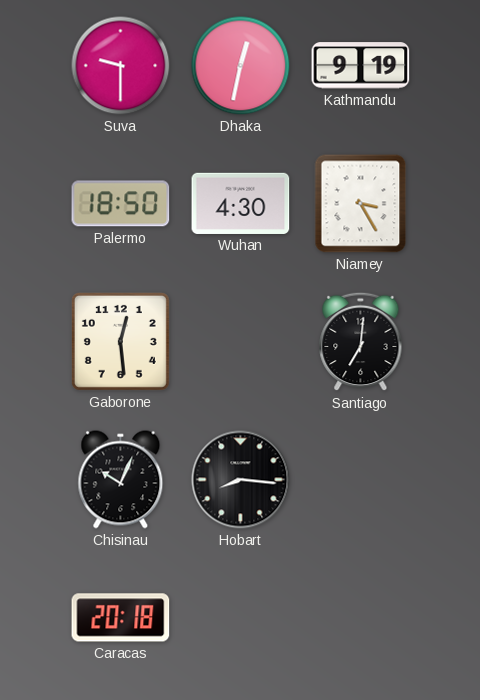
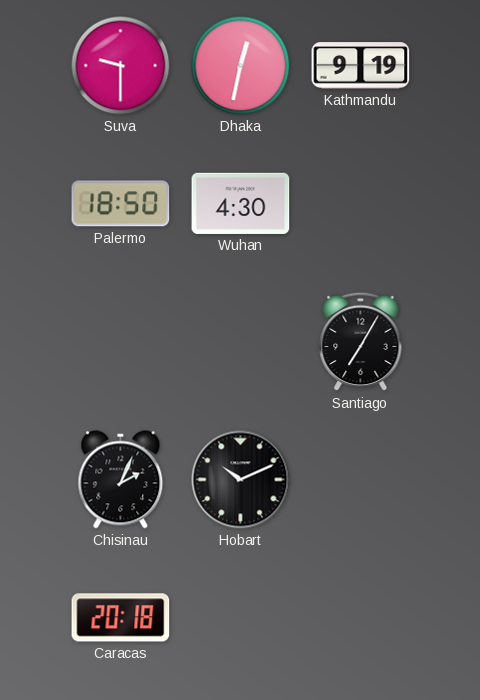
Niamey: 3:25 -> none (361, 204)
Gaborone: 12:29 -> none (120, 341)
Santiago: 7:01 -> 7:05 (361, 342)
Chisinau: 10:04 -> 2:04 (121, 480)
Hobart: 8:16 -> 10:11 (241, 480)
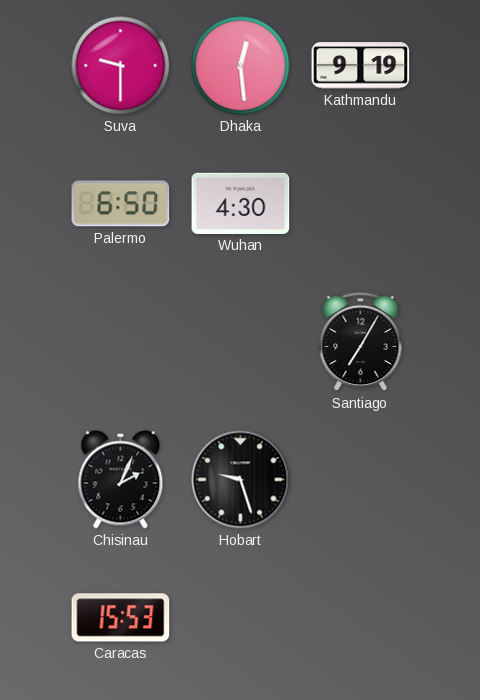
Dhaka: 12:32 -> 12:29 (241, 66)
Palermo: 18:50 -> 6:50 (121, 204)
Hobart: 10:11 -> 9:27 (241, 480)
Caracas: 20:18 -> 15:53 (121, 618)
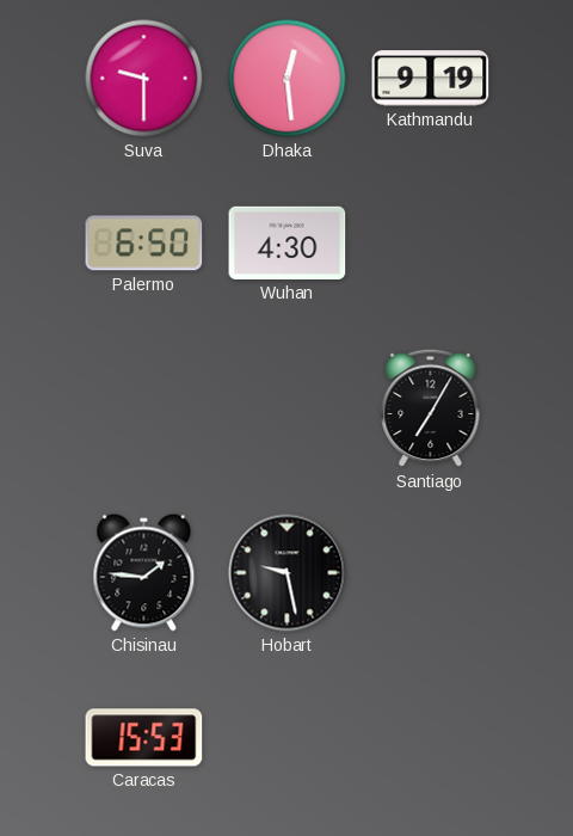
Chisinau: 2:04 -> 1:46 (144, 573)
Hobart: 9:27 -> 9:28 (288, 573)
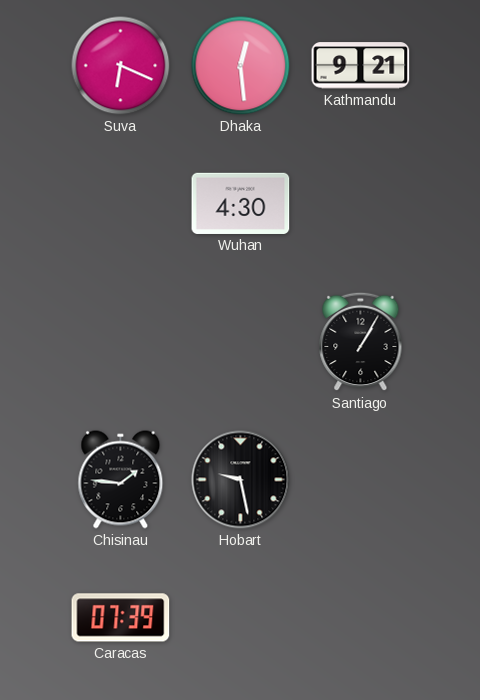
Suva: 9:30 -> 6:19 (121, 66)
Kathmandu: 9:19 -> 9:21 (361, 66)
Palermo: 6:50 -> none (144, 244)
Santiago: 7:05 -> 1:05 (361, 342)
Caracas: 15:53 -> 07:39 (121, 618)
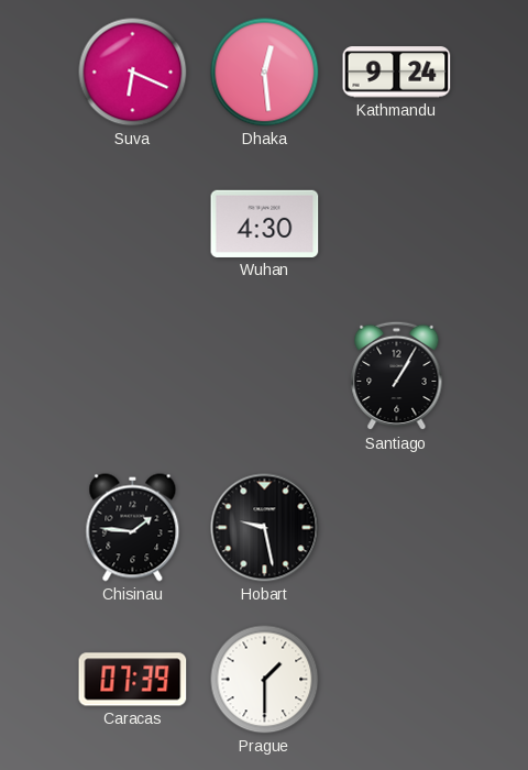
Kathmandu: 9:21 -> 9:24 (397, 73)
Prague: none -> 1:30 (265, 680)
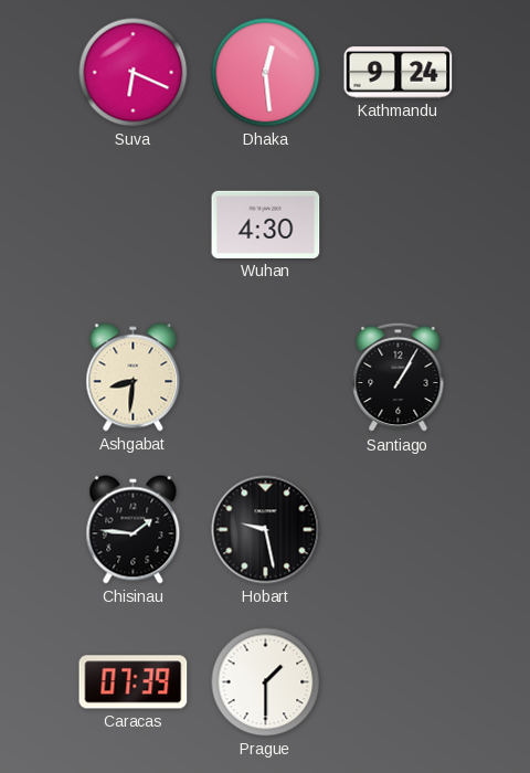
Ashgabat: none -> 8:31 (134, 378)
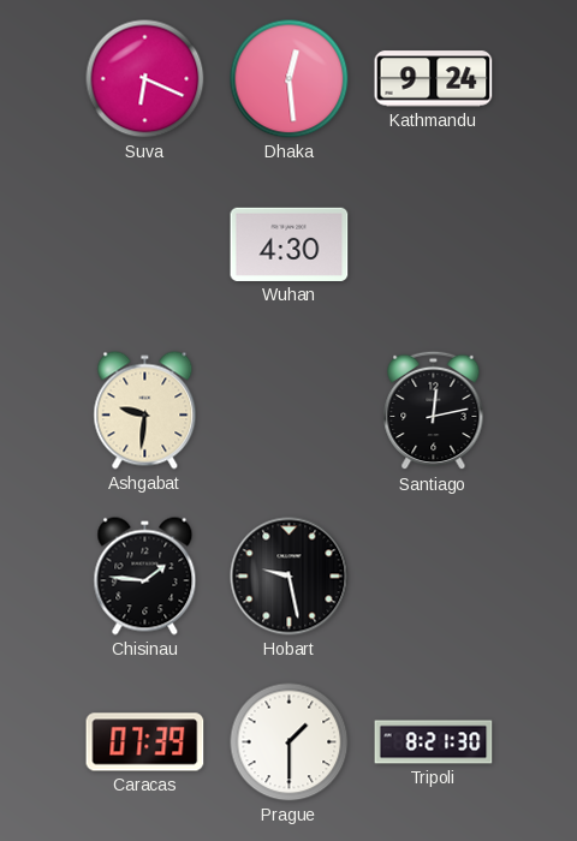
Ashgabat: 8:31 -> 9:31 (145, 411)
Santiago: 1:05 -> 12:13 (434, 411)
Tripoli: none -> 8:21 (434, 742)
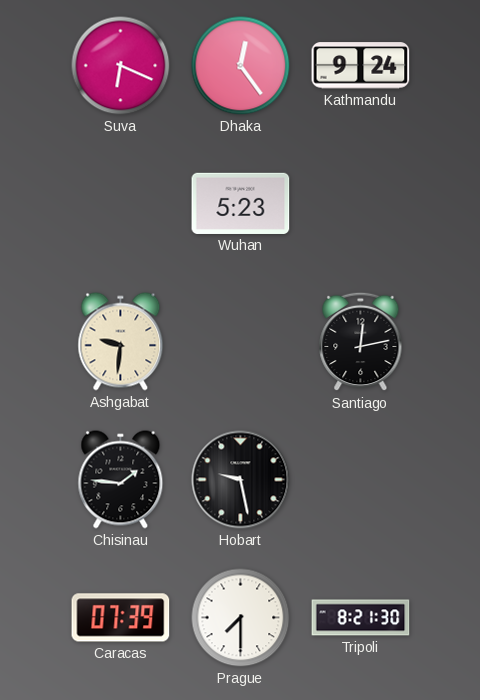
Dhaka: 12:29 -> 12:24 (241, 66)
Wuhan: 4:30 -> 5:23 (241, 203)
Prague: 1:30 -> 7:30 (241, 618)
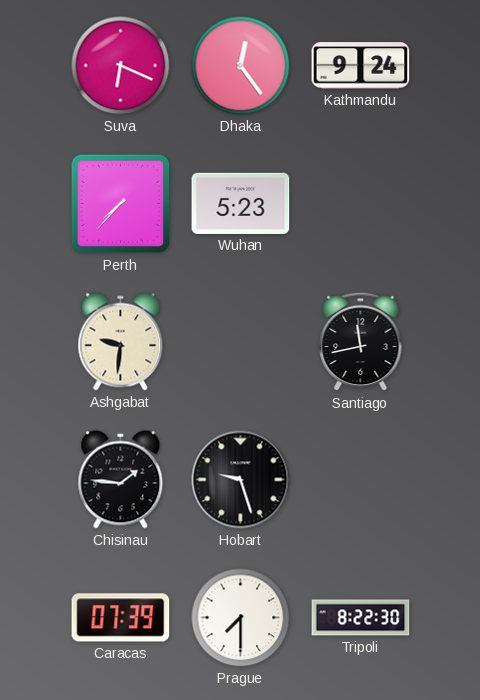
Perth: none -> 7:37 (121, 204)
Santiago: 12:13 -> 11:43 (361, 342)
Hobart: 9:28 -> 9:27 (241, 480)
Tripoli: 8:21 -> 8:22 (361, 618)
